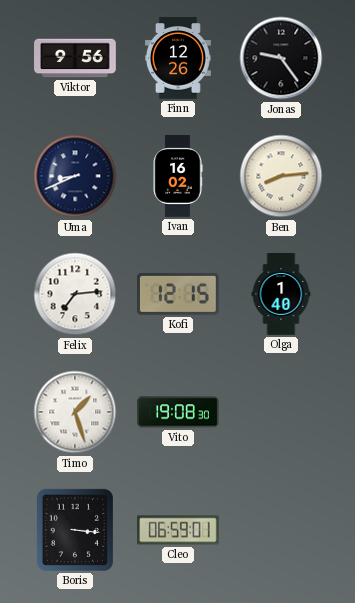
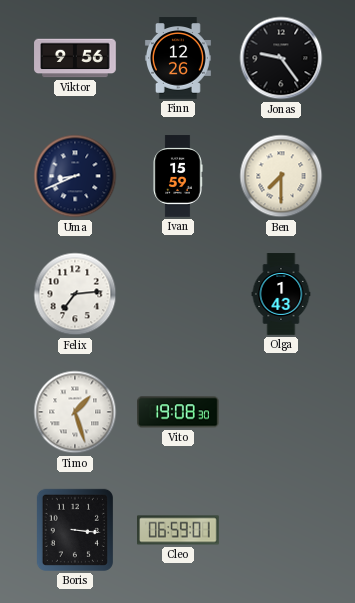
Ivan: 16:02 -> 15:59 (178, 176)
Ben: 8:14 -> 7:30 (281, 176)
Kofi: 12:15 -> none (179, 294)
Olga: 1:40 -> 1:43 (281, 294)
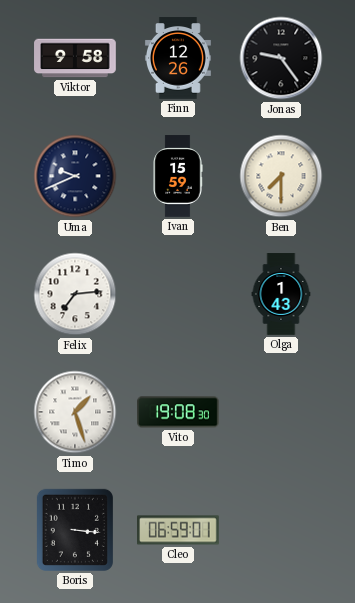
Viktor: 9:56 -> 9:58 (75, 58)
Uma: 8:41 -> 9:41 (75, 176)
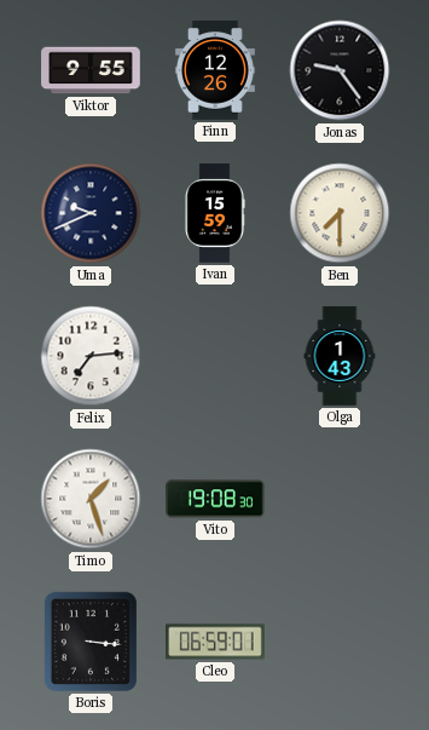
Viktor: 9:58 -> 9:55 (91, 70)
